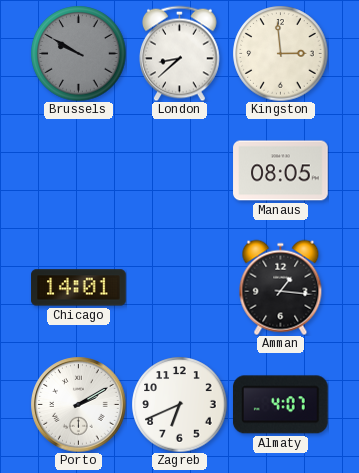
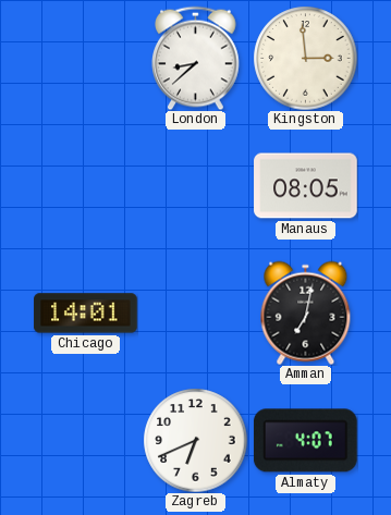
Brussels: 9:50 -> none (78, 53)
Amman: 1:16 -> 7:02 (306, 312)
Porto: 2:10 -> none (79, 405)
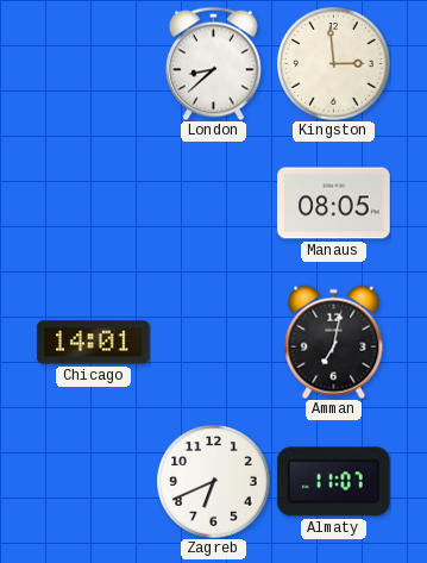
Almaty: 4:07 -> 11:07 (333, 482)
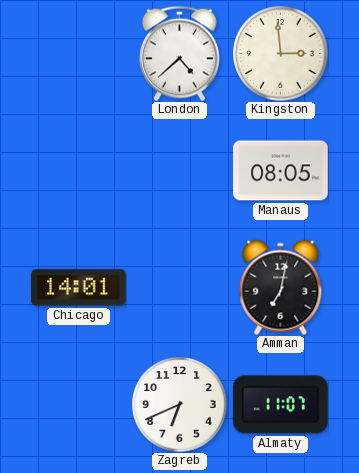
London: 8:38 -> 4:38 (180, 53)
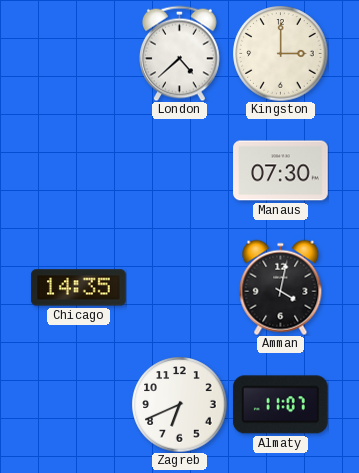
Kingston: 2:59 -> 3:00 (280, 53)
Manaus: 08:05 -> 07:30 (281, 171)
Chicago: 14:01 -> 14:35 (79, 288)
Amman: 7:02 -> 4:02 (281, 287)
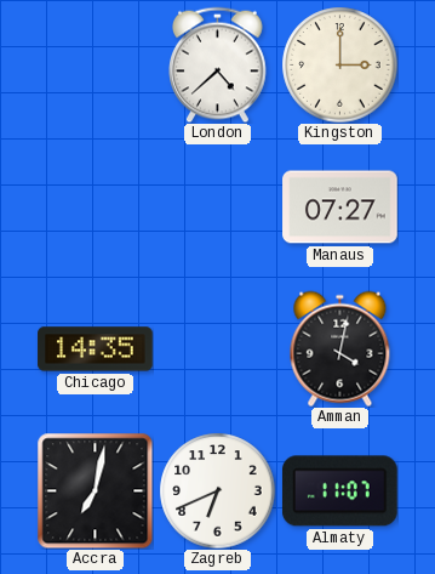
Manaus: 07:30 -> 07:27 (340, 208)
Accra: none -> 7:02 (95, 490)
